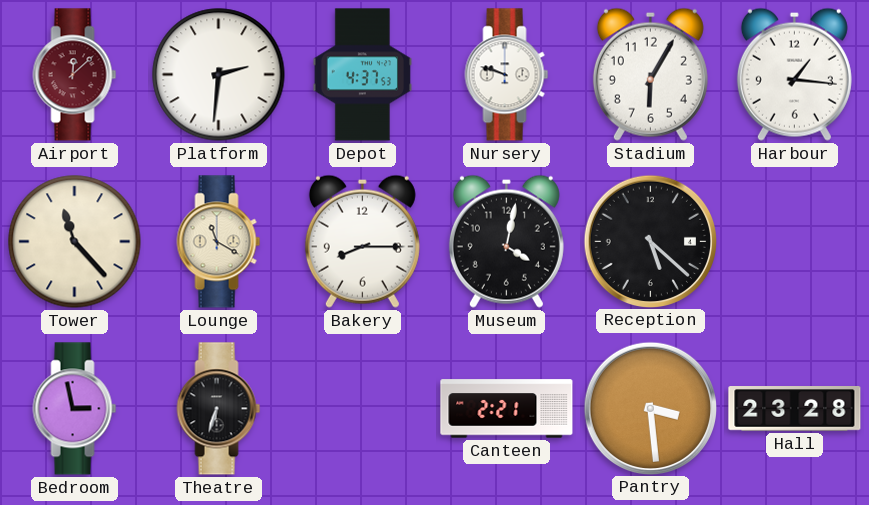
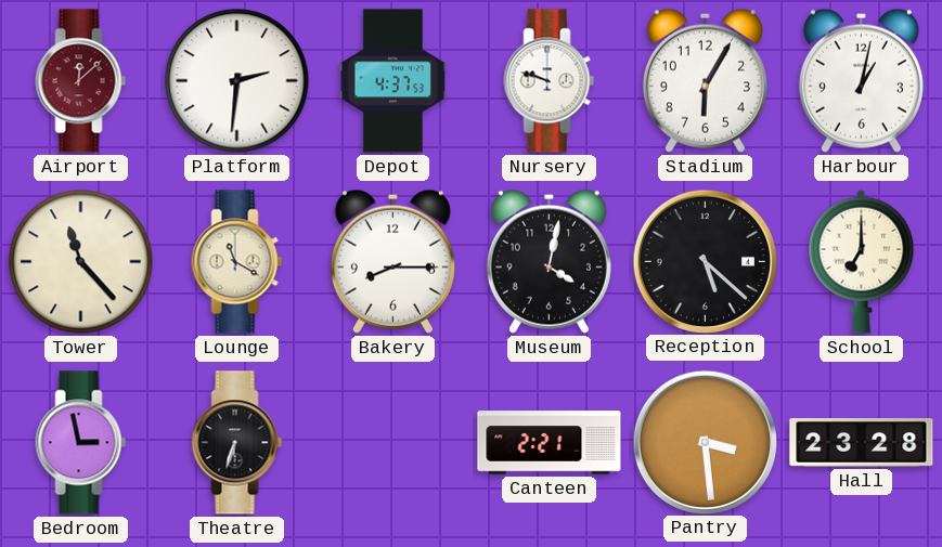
Harbour: 1:16 -> 1:02 (861, 80)
School: none -> 7:00 (862, 261)
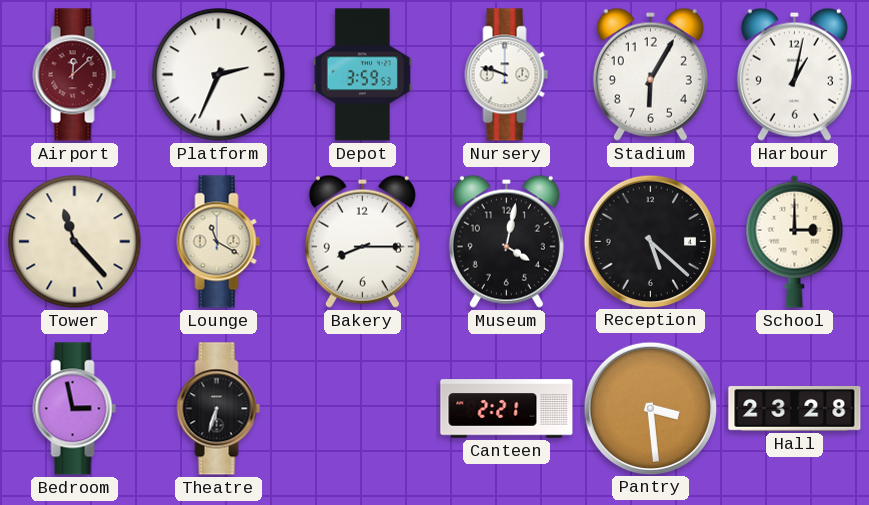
Platform: 2:31 -> 2:34 (219, 75)
Depot: 4:37 -> 3:59 (362, 75)
School: 7:00 -> 3:00 (795, 241)
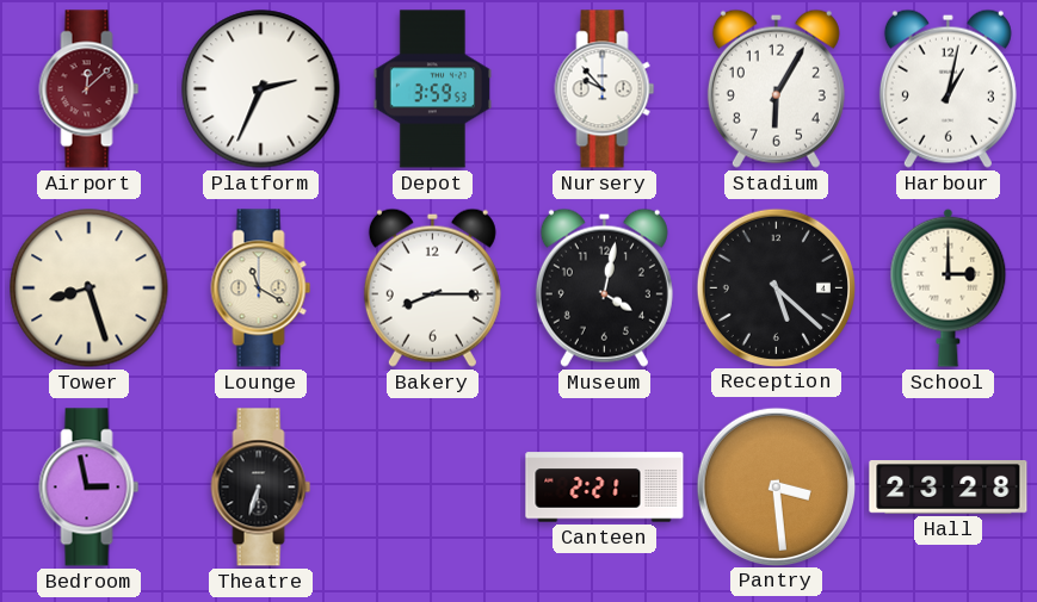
Nursery: 9:48 -> 9:53 (605, 89)
Tower: 11:23 -> 8:27 (89, 288)
